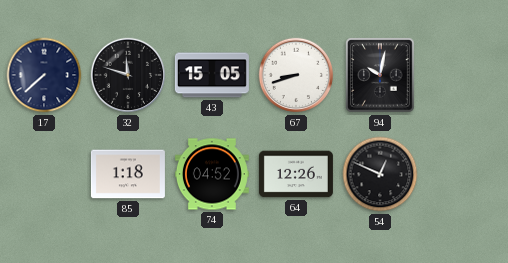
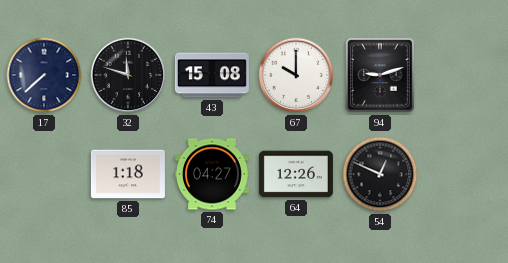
43: 15:05 -> 15:08 (212, 75)
67: 8:42 -> 10:00 (296, 75)
94: 10:02 -> 9:12 (381, 76)
74: 04:52 -> 04:27 (212, 174)
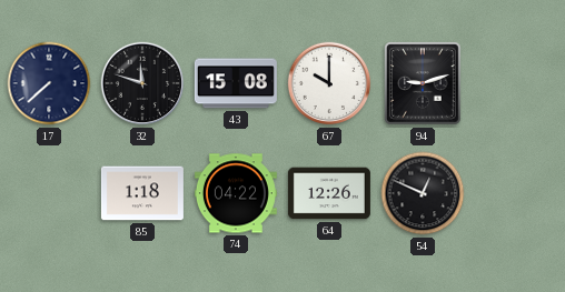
74: 04:27 -> 04:22 (236, 193)
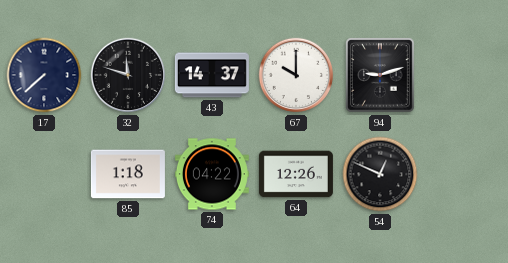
43: 15:08 -> 14:37 (212, 75)
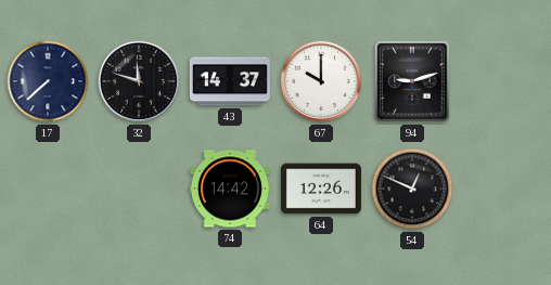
85: 1:18 -> none (128, 174)
74: 04:22 -> 14:42 (230, 189)
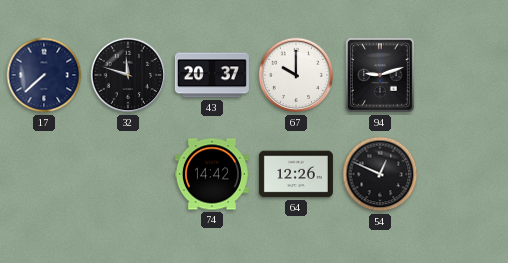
43: 14:37 -> 20:37 (212, 75)
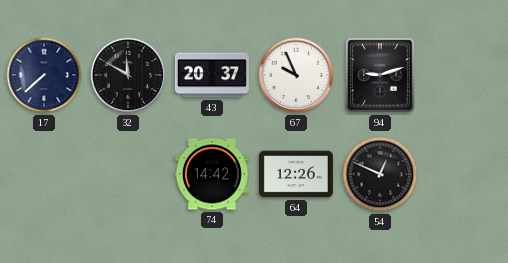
32: 11:48 -> 11:50 (128, 75)
67: 10:00 -> 9:56 (296, 75)
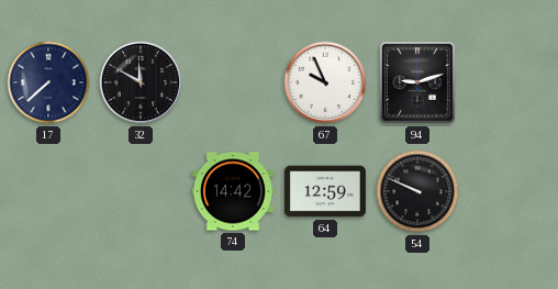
43: 20:37 -> none (212, 75)
64: 12:26 -> 12:59 (325, 191)
54: 12:49 -> 9:49 (417, 191)
